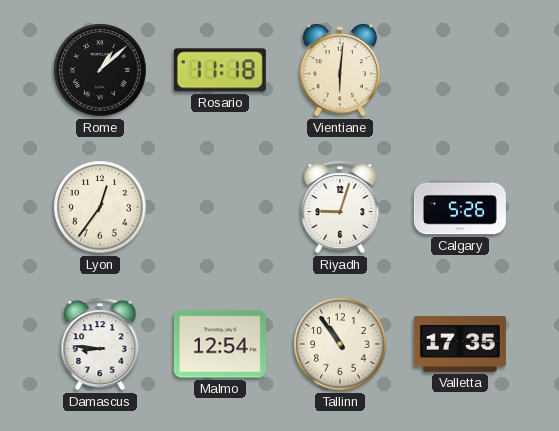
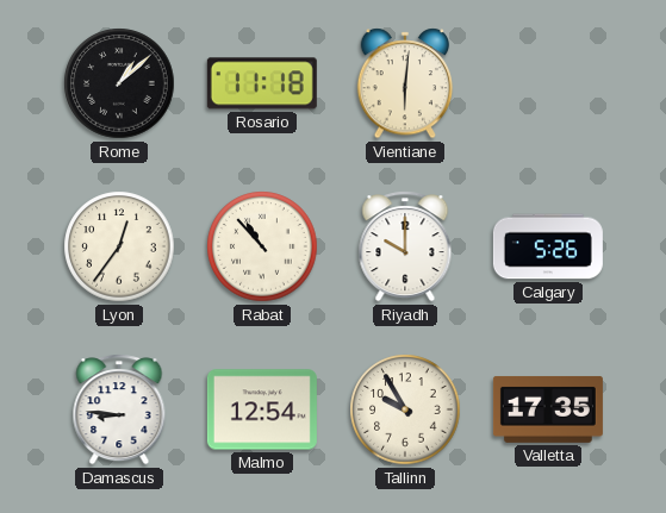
Rabat: none -> 10:53 (262, 246)
Riyadh: 9:03 -> 10:00 (405, 246)
Tallinn: 10:54 -> 9:55 (405, 409)
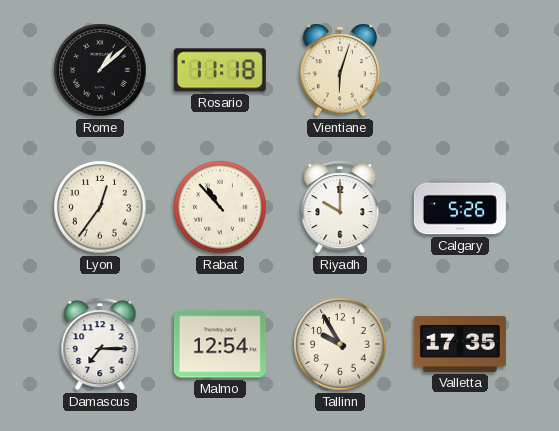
Vientiane: 6:01 -> 6:03 (340, 70)
Damascus: 8:46 -> 7:15 (100, 344)
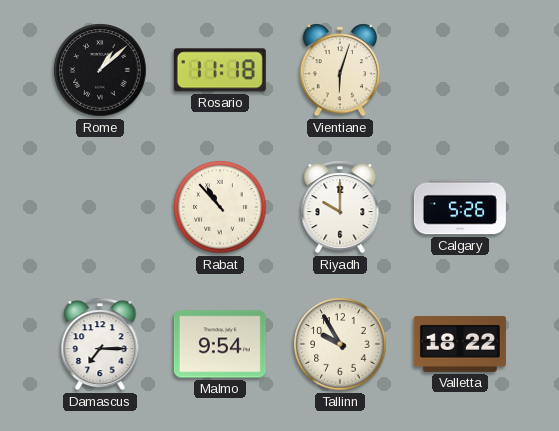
Lyon: 12:36 -> none (100, 207)
Malmo: 12:54 -> 9:54 (220, 344)
Valletta: 17:35 -> 18:22 (460, 344)
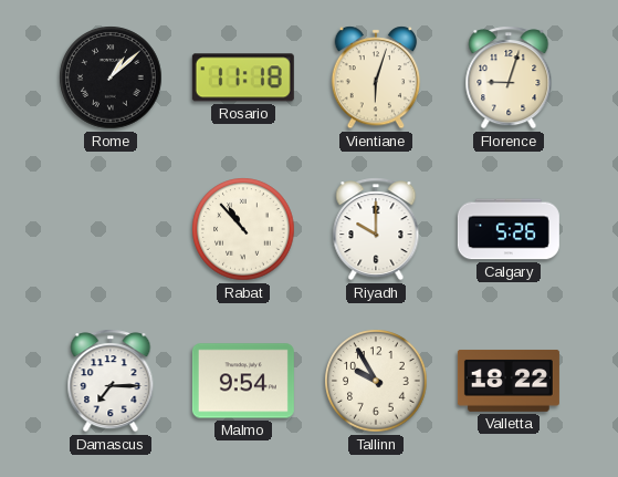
Florence: none -> 9:03 (509, 77)
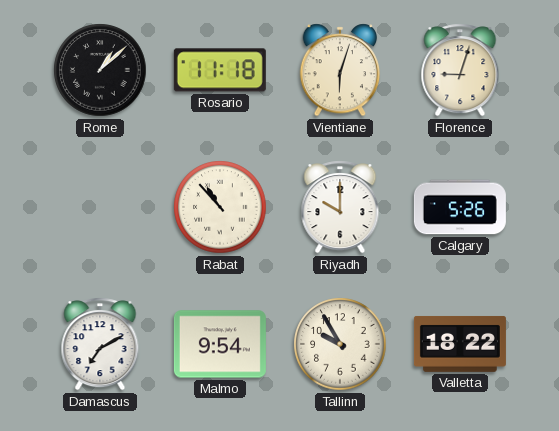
Damascus: 7:15 -> 7:10 (100, 344)
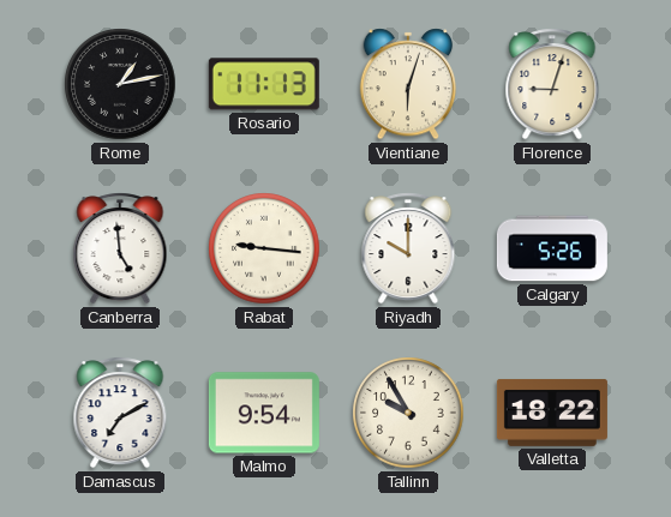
Rome: 1:08 -> 1:13 (120, 84)
Rosario: 11:18 -> 11:13 (264, 84)
Canberra: none -> 4:59 (120, 248)
Rabat: 10:53 -> 9:16 (264, 248)
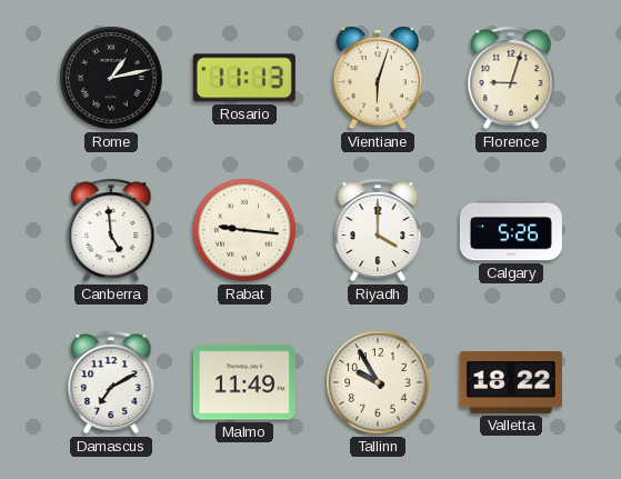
Riyadh: 10:00 -> 4:00 (378, 230)
Malmo: 9:54 -> 11:49 (244, 382)
